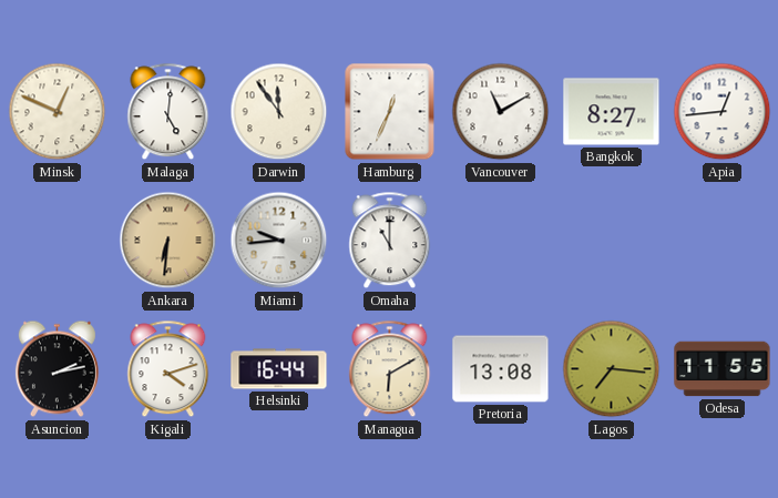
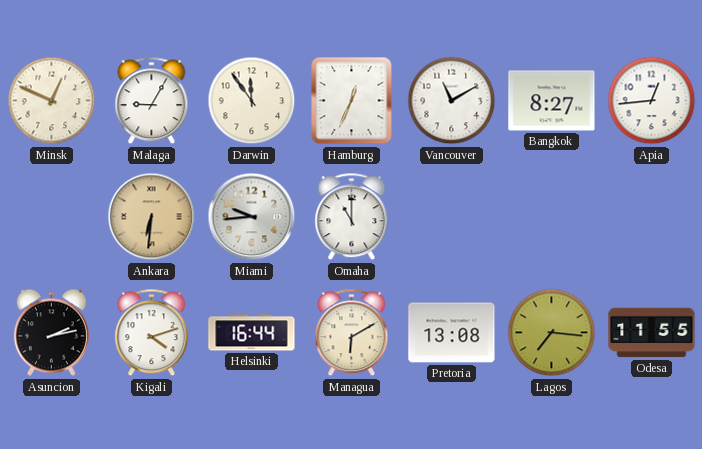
Malaga: 5:01 -> 9:05 (152, 101)
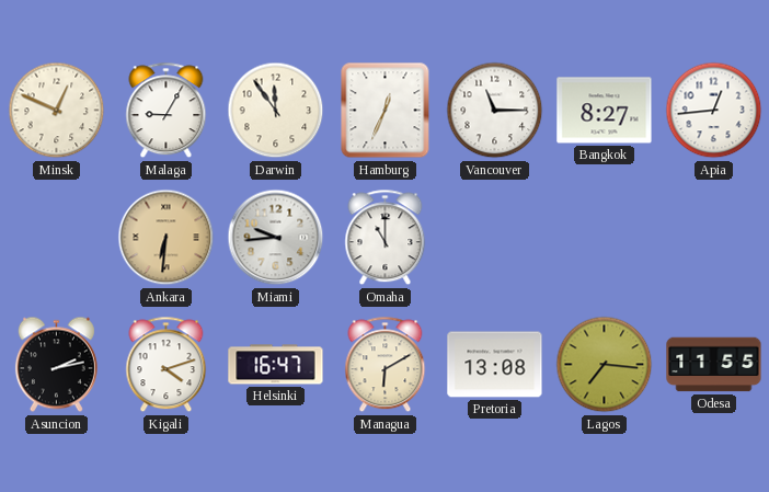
Vancouver: 11:10 -> 11:15 (495, 111)
Helsinki: 16:44 -> 16:47 (276, 365)
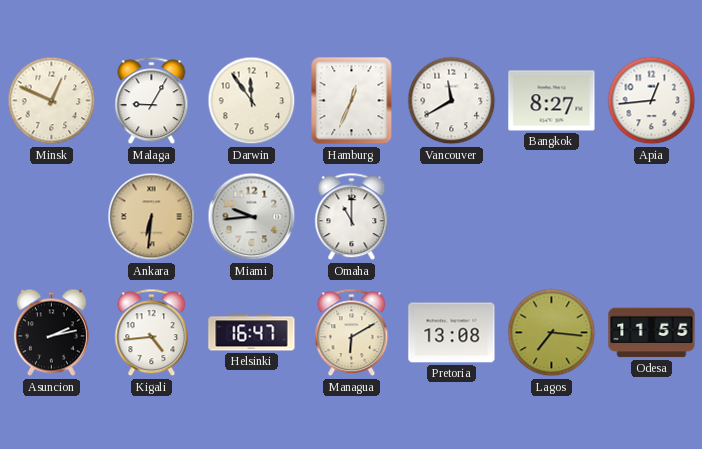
Vancouver: 11:15 -> 11:40 (452, 101)
Kigali: 4:12 -> 4:44 (152, 333)
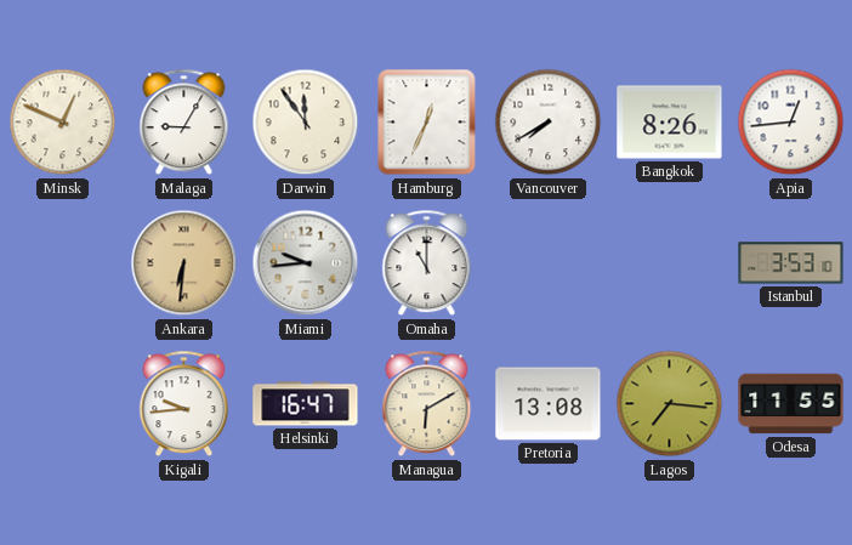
Vancouver: 11:40 -> 7:40 (549, 123)
Bangkok: 8:27 -> 8:26 (670, 123)
Istanbul: none -> 3:53 (791, 263)
Asuncion: 2:13 -> none (51, 333)
Kigali: 4:44 -> 9:44 (184, 404)
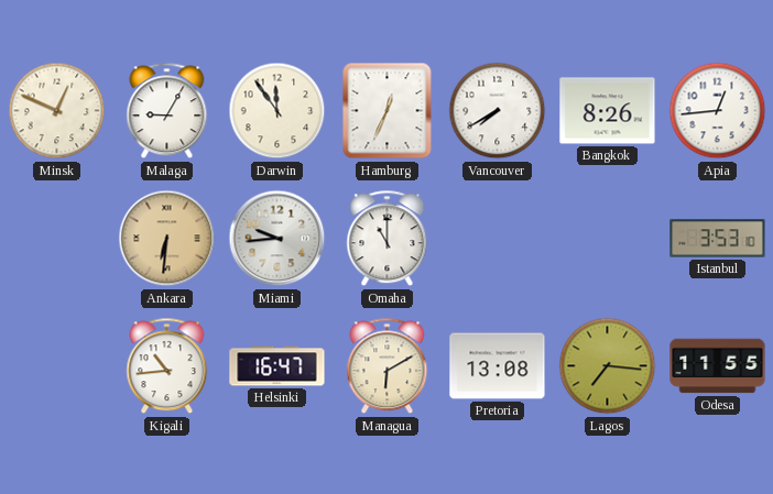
Kigali: 9:44 -> 10:44 (167, 366)
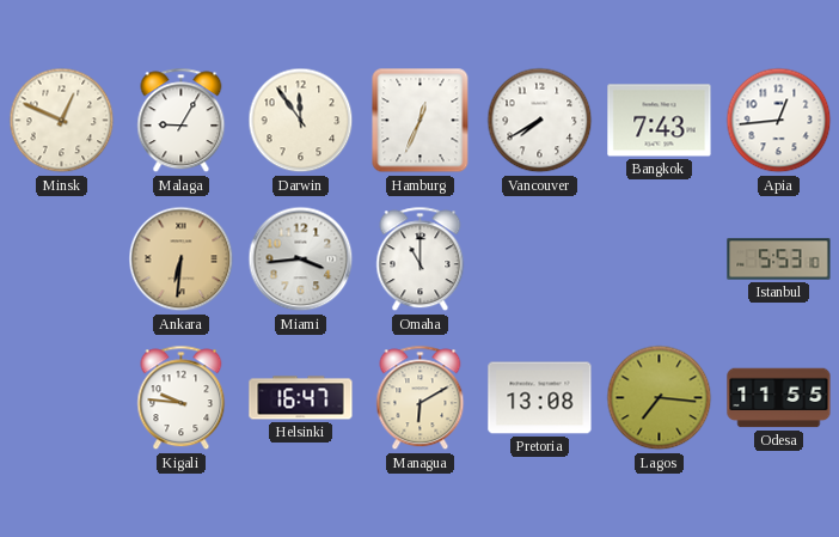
Bangkok: 8:26 -> 7:43 (660, 121)
Miami: 9:44 -> 3:44 (301, 260)
Istanbul: 3:53 -> 5:53 (779, 260)
Kigali: 10:44 -> 9:46 (182, 398)
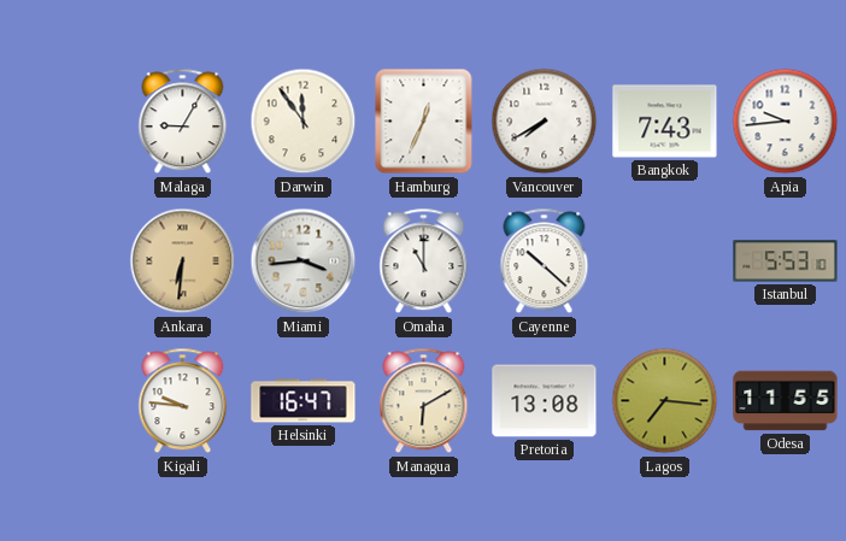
Minsk: 12:49 -> none (62, 121)
Apia: 12:44 -> 9:44 (786, 122)
Cayenne: none -> 10:22 (545, 261)
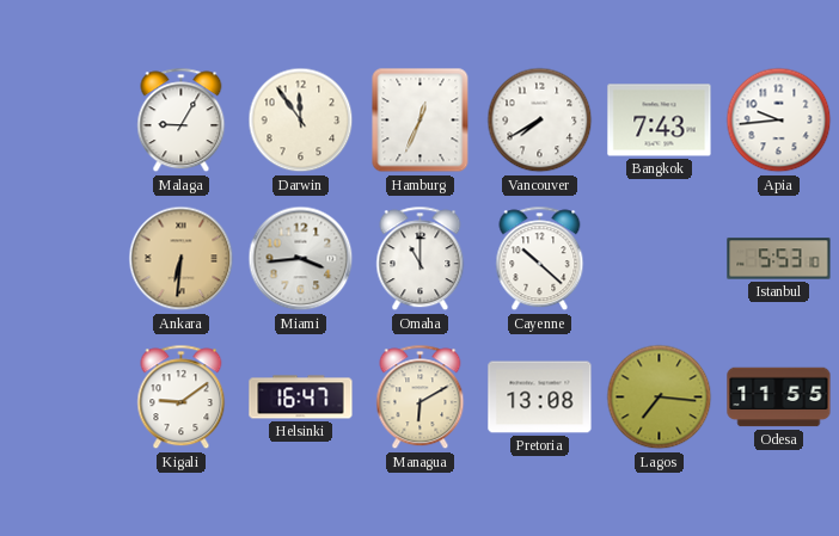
Kigali: 9:46 -> 9:09 (182, 398)
